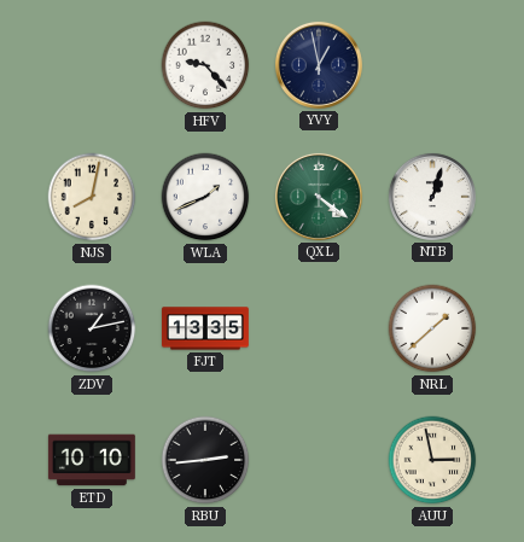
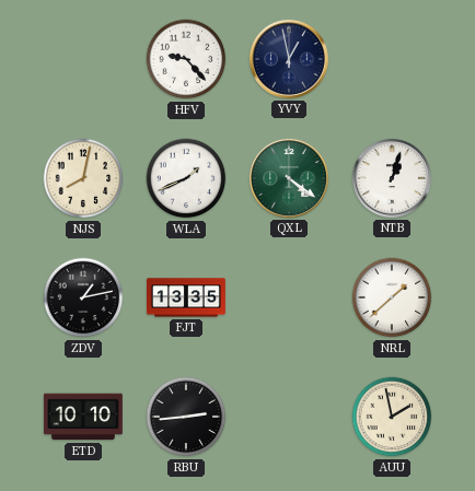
AUU: 2:58 -> 1:58 (392, 417)
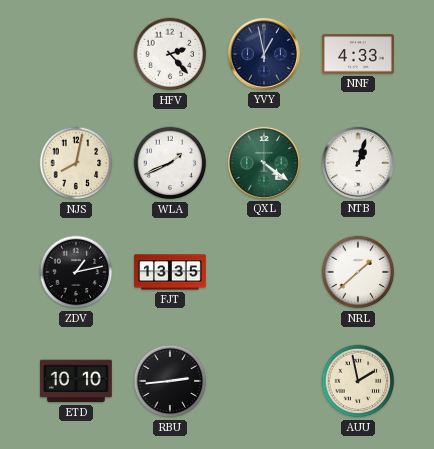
HFV: 9:23 -> 2:23 (170, 54)
NNF: none -> 4:33 (358, 54)
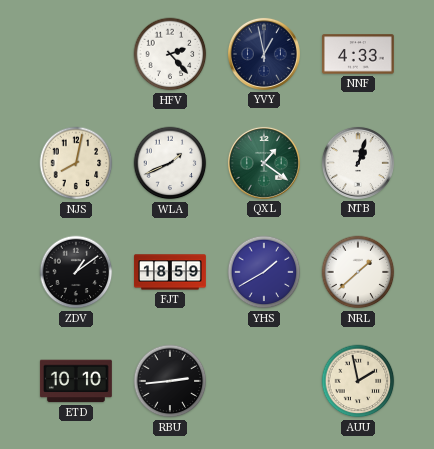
QXL: 4:21 -> 1:21 (264, 163)
ZDV: 1:13 -> 1:09 (76, 272)
FJT: 13:35 -> 18:59 (170, 272)
YHS: none -> 1:40 (264, 272)
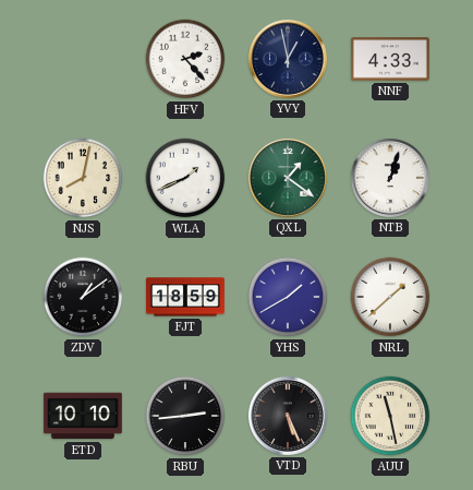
VTD: none -> 5:26 (288, 416)
AUU: 1:58 -> 11:28 (390, 416)
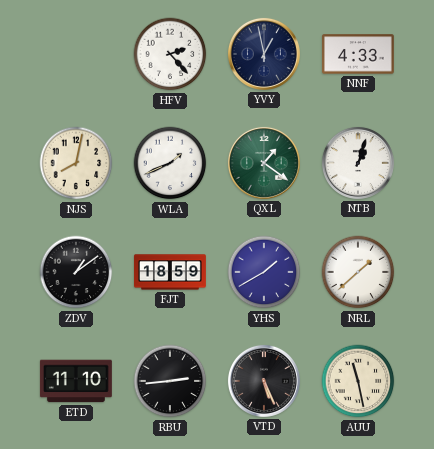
ETD: 10:10 -> 11:10 (76, 381)
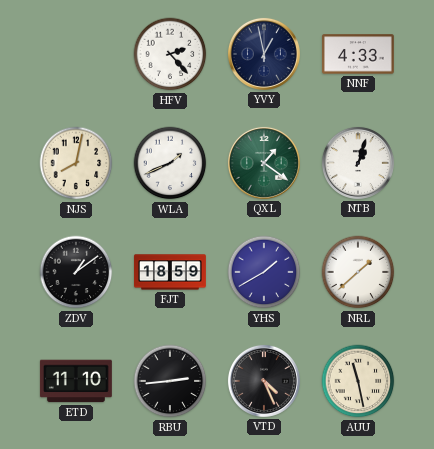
VTD: 5:26 -> 4:26 (264, 381)
